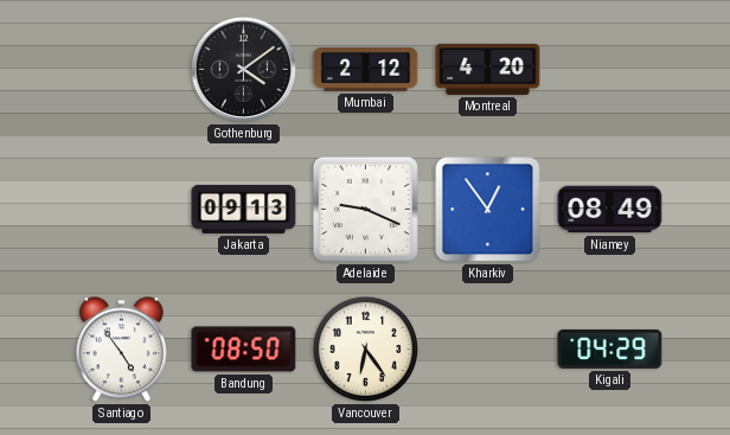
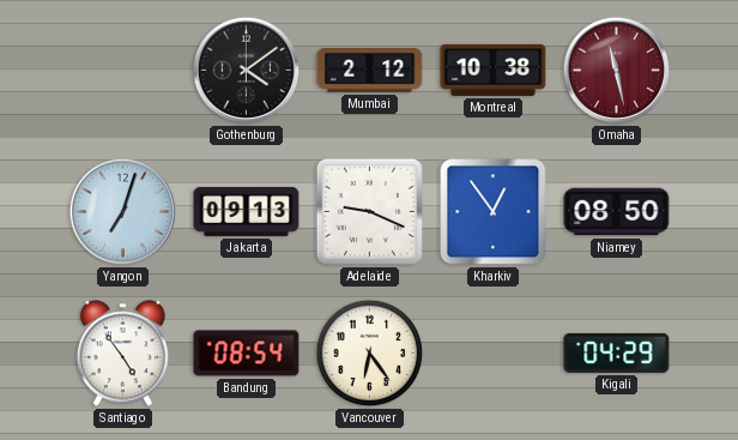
Montreal: 4:20 -> 10:38 (494, 70)
Omaha: none -> 11:28 (617, 71)
Yangon: none -> 7:03 (123, 212)
Niamey: 08:49 -> 08:50 (617, 212)
Bandung: 08:50 -> 08:54 (247, 354)
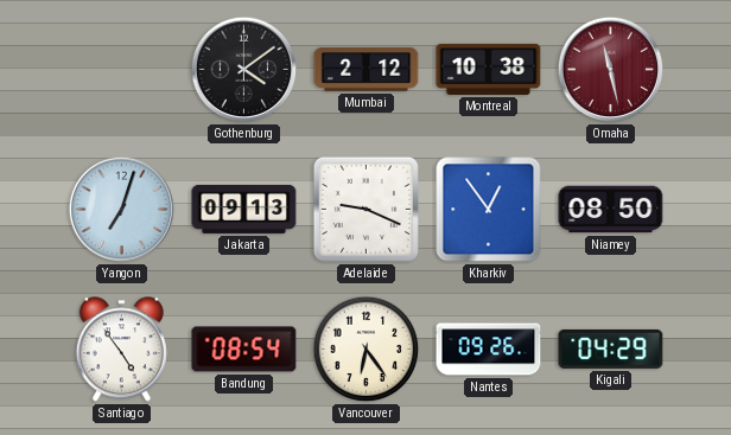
Nantes: none -> 09:26 (489, 350)
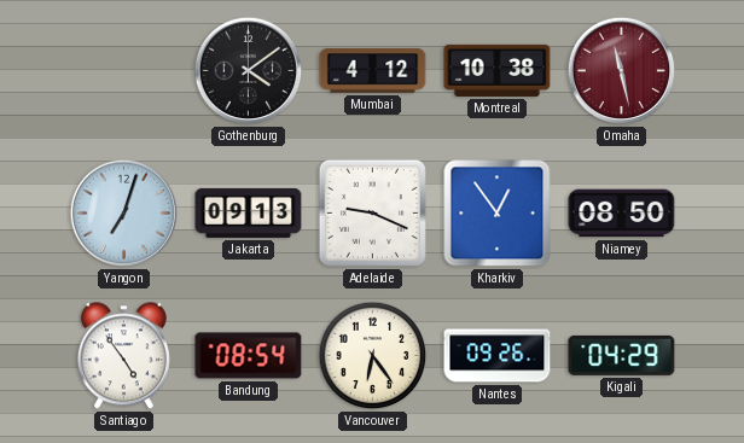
Mumbai: 2:12 -> 4:12 (373, 71)
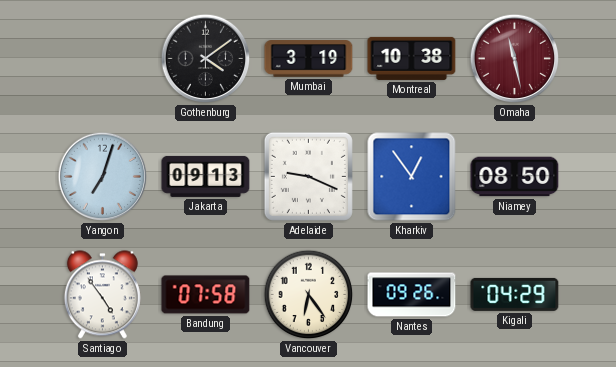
Mumbai: 4:12 -> 3:19 (309, 59)
Bandung: 08:54 -> 07:58 (206, 295)
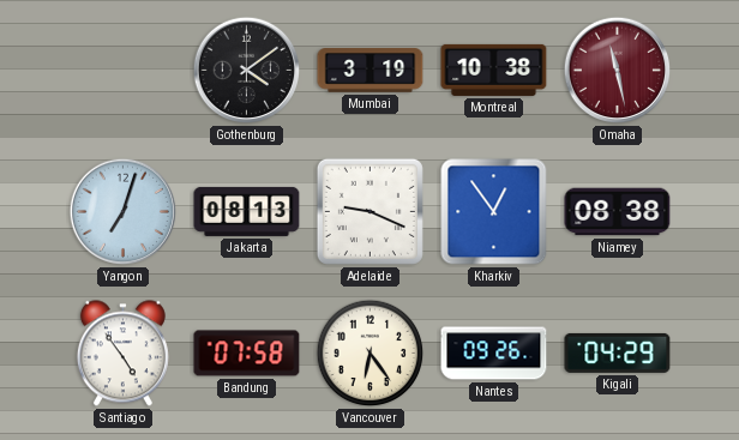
Jakarta: 09:13 -> 08:13 (247, 211)
Niamey: 08:50 -> 08:38 (618, 212)
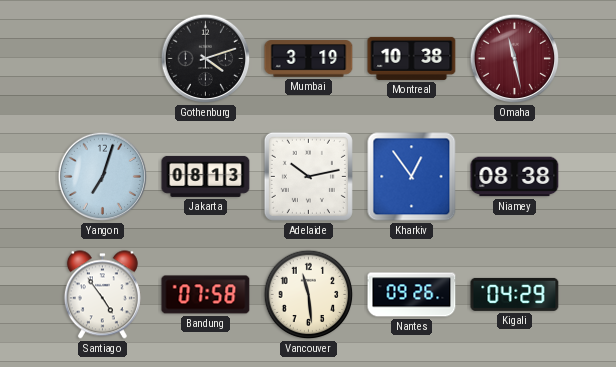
Gothenburg: 4:09 -> 4:12 (206, 59)
Adelaide: 9:19 -> 10:13 (308, 176)
Vancouver: 6:24 -> 11:29 (309, 295)
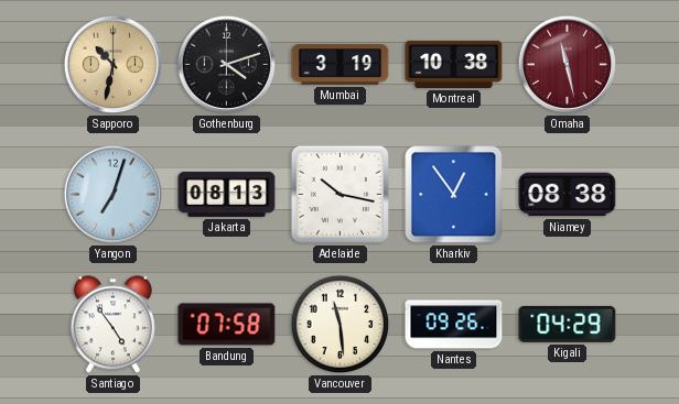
Sapporo: none -> 10:32 (114, 65)
Adelaide: 10:13 -> 10:17 (339, 194)
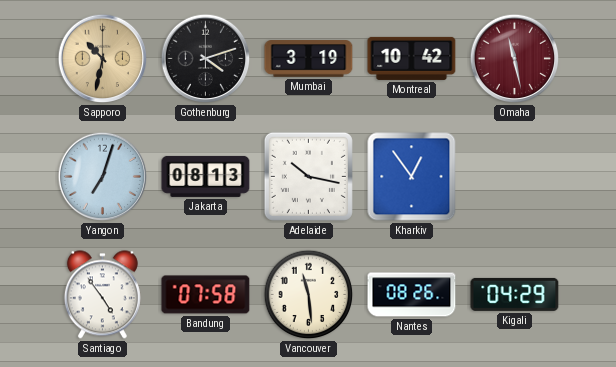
Montreal: 10:38 -> 10:42 (412, 58)
Niamey: 08:38 -> none (568, 195)
Nantes: 09:26 -> 08:26 (412, 295)
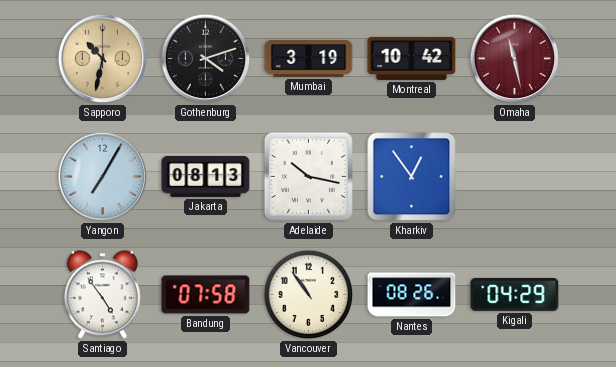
Yangon: 7:03 -> 7:05 (103, 177)
Vancouver: 11:29 -> 10:54 (309, 295)
